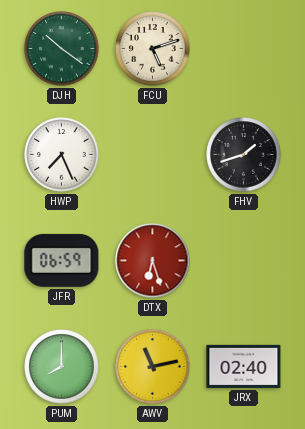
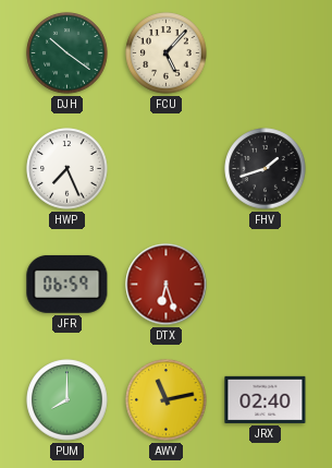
FCU: 5:12 -> 5:07 (167, 53)
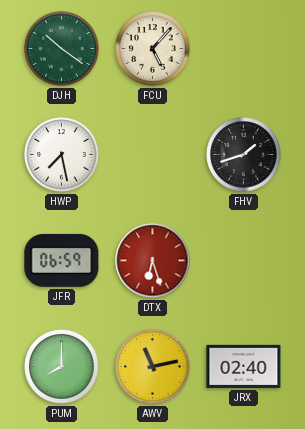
HWP: 7:26 -> 7:28 (62, 155)
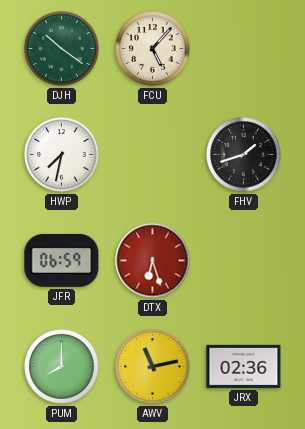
HWP: 7:28 -> 7:32 (62, 155)
JRX: 02:40 -> 02:36 (244, 366)
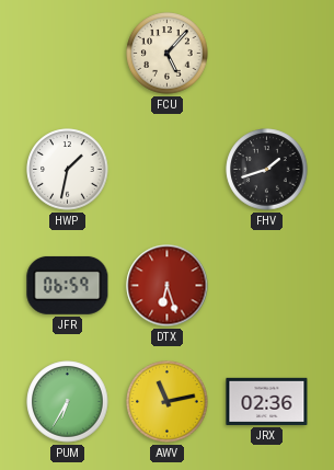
DJH: 10:21 -> none (62, 49)
HWP: 7:32 -> 1:32 (68, 170)
PUM: 8:00 -> 6:35 (68, 402)
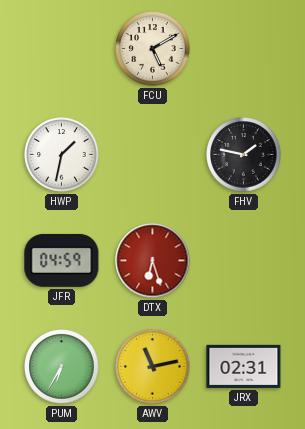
FCU: 5:07 -> 5:10 (153, 49)
FHV: 1:42 -> 1:47 (244, 155)
JFR: 06:59 -> 04:59 (62, 260)
JRX: 02:36 -> 02:31 (244, 366)
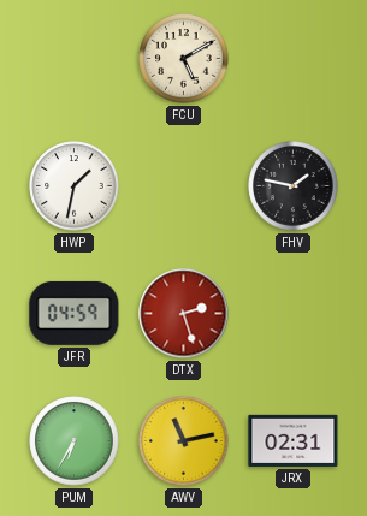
DTX: 6:27 -> 2:27 (184, 314)
